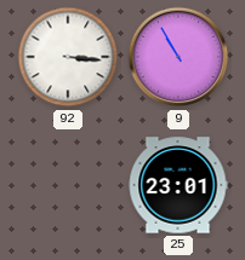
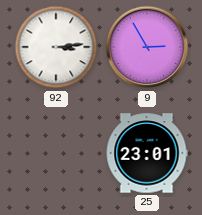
92: 3:16 -> 3:14 (56, 47)
9: 10:55 -> 2:55 (147, 47)
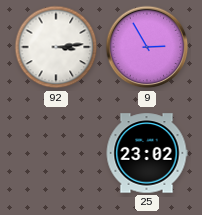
25: 23:01 -> 23:02 (147, 153)
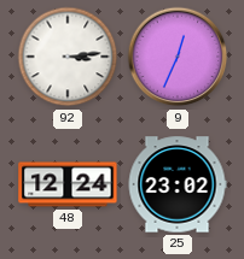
9: 2:55 -> 12:34 (178, 57)
48: none -> 12:24 (68, 184)
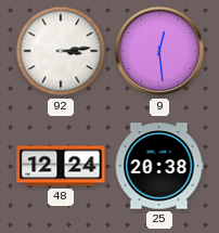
9: 12:34 -> 12:29 (159, 51)
25: 23:02 -> 20:38 (159, 166)
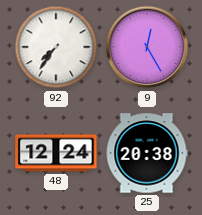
92: 3:14 -> 7:36 (56, 47)
9: 12:29 -> 12:25 (147, 47)
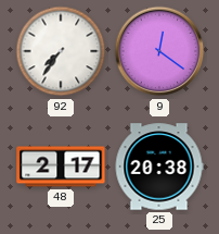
9: 12:25 -> 12:21 (159, 51)
48: 12:24 -> 2:17 (61, 167)
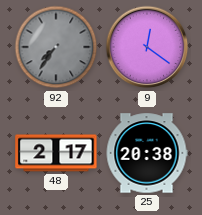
92 dial: white -> grey (56, 47)
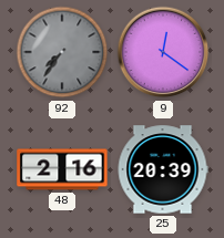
48: 2:17 -> 2:16 (62, 169)
25: 20:38 -> 20:39 (163, 169)
